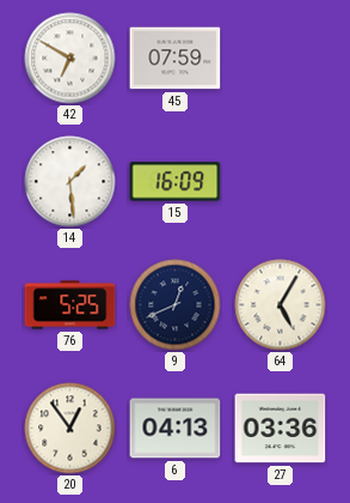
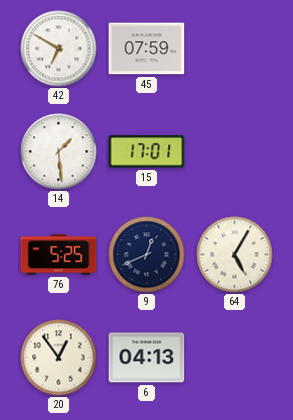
15: 16:09 -> 17:01 (147, 152)
27: 03:36 -> none (281, 429)
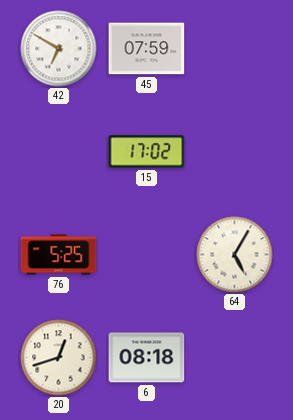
14: 1:29 -> none (59, 152)
15: 17:01 -> 17:02 (147, 152)
9: 12:41 -> none (147, 255)
20: 12:54 -> 12:42 (59, 358)
6: 04:13 -> 08:18 (147, 358)
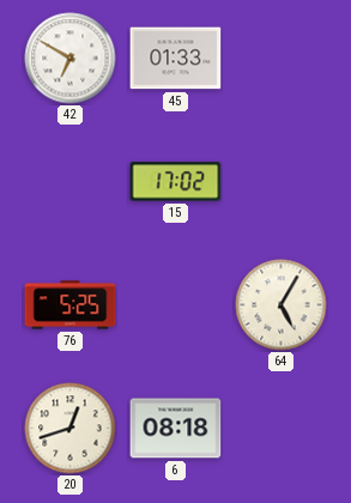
45: 07:59 -> 01:33 (176, 59)
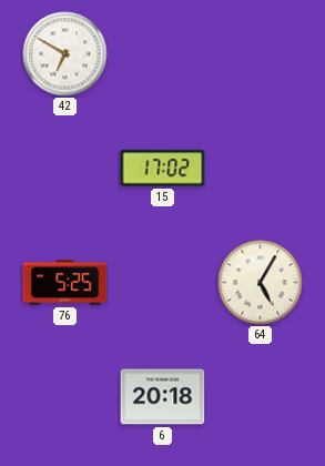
45: 01:33 -> none (176, 59)
20: 12:42 -> none (71, 429)
6: 08:18 -> 20:18 (163, 397)
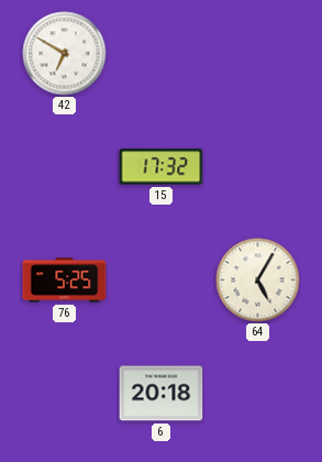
15: 17:02 -> 17:32 (162, 167)
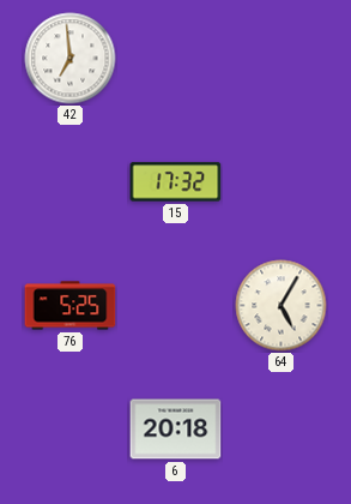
42: 6:50 -> 6:59 (71, 59)
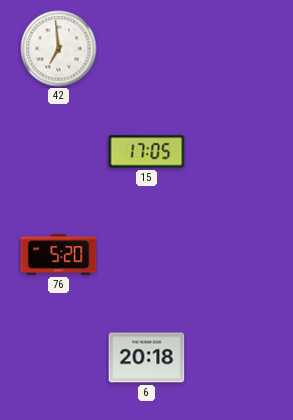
15: 17:32 -> 17:05 (147, 152)
76: 5:25 -> 5:20 (59, 255)
64: 5:05 -> none (282, 306)
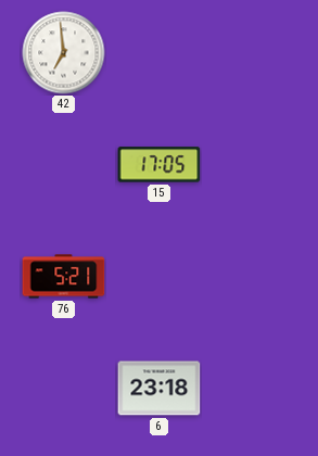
76: 5:20 -> 5:21 (64, 277)
6: 20:18 -> 23:18 (160, 389)
